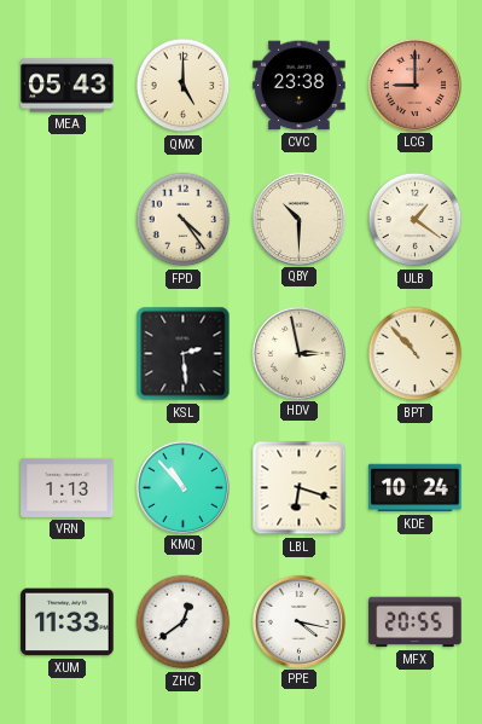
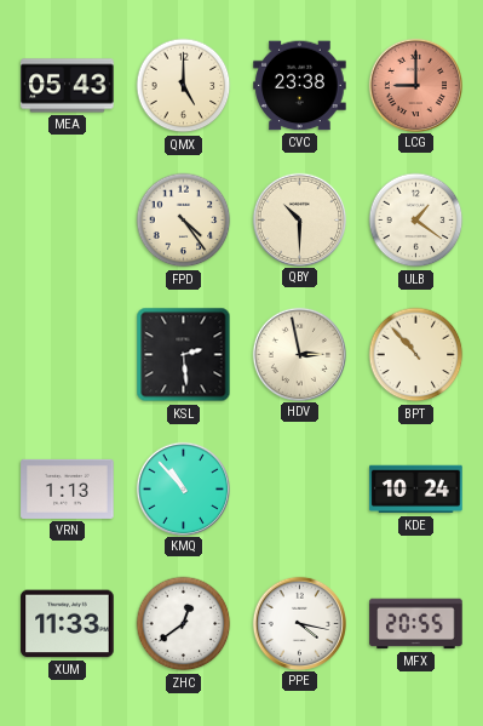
LBL: 6:18 -> none (300, 488)
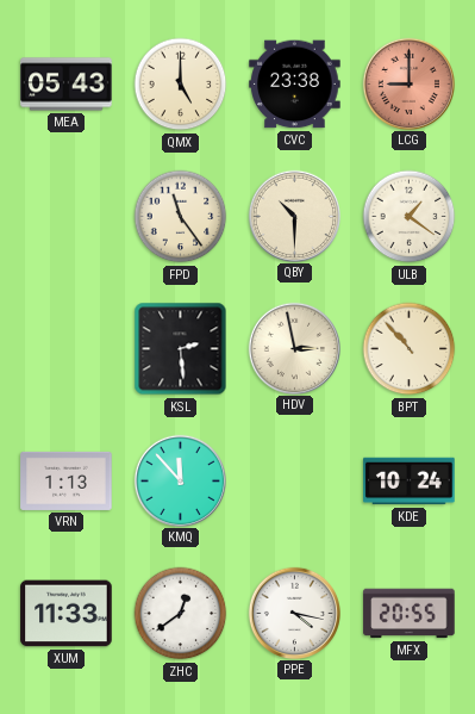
FPD: 4:24 -> 11:24 (181, 217)
KMQ: 10:53 -> 11:53 (180, 480)
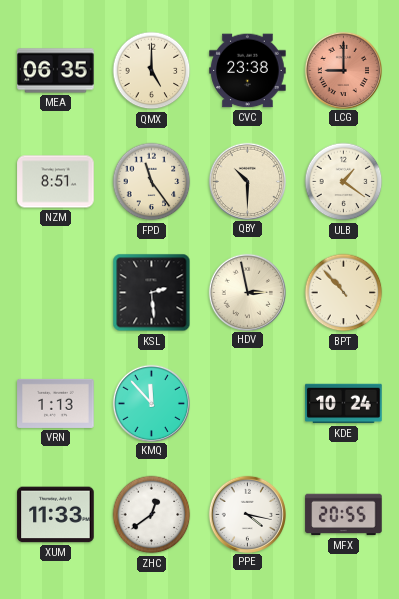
MEA: 05:43 -> 06:35 (56, 71)
NZM: none -> 8:51 (56, 182)
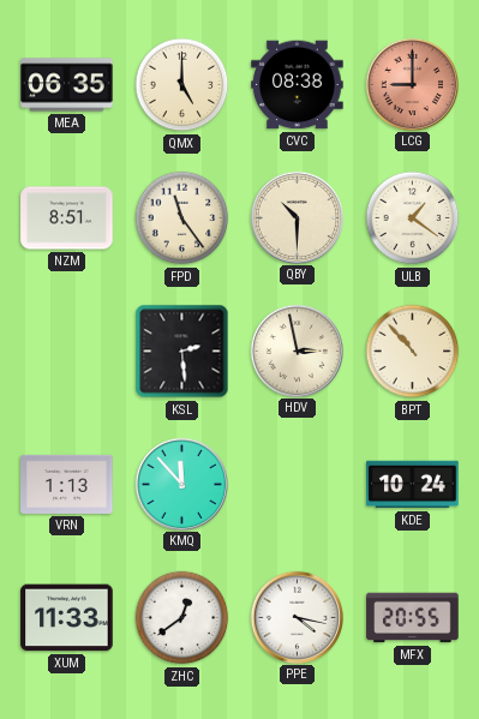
CVC: 23:38 -> 08:38 (298, 85)
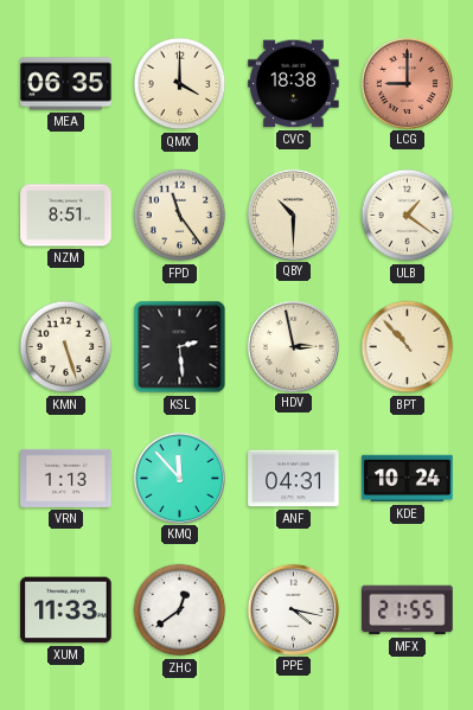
QMX: 5:00 -> 4:00 (180, 84)
CVC: 08:38 -> 18:38 (294, 84)
KMN: none -> 5:27 (66, 347)
ANF: none -> 04:31 (294, 479)
MFX: 20:55 -> 21:55 (408, 610)
